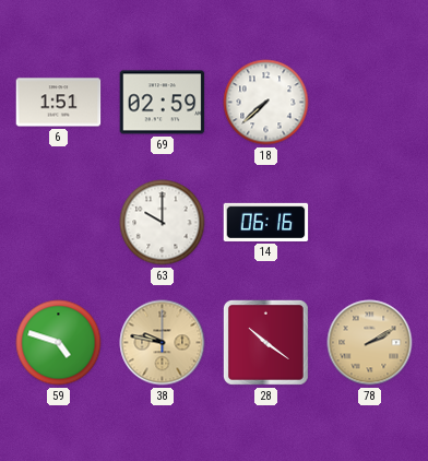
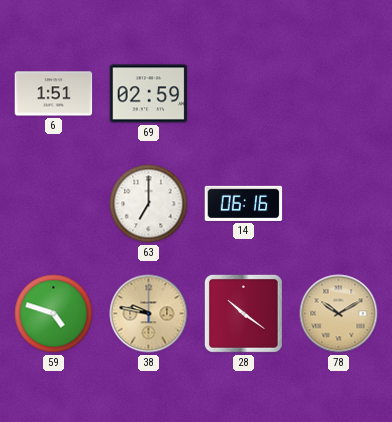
18: 7:38 -> none (266, 103)
63: 10:00 -> 7:00 (149, 204)
78: 2:10 -> 10:10 (339, 314)
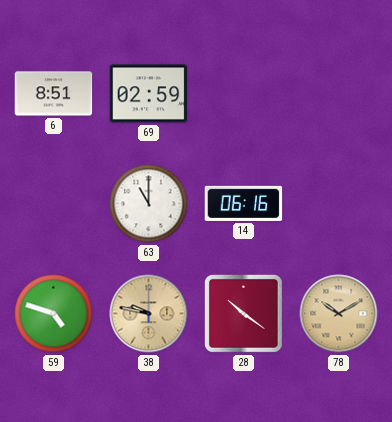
6: 1:51 -> 8:51 (54, 94)
63: 7:00 -> 11:00 (149, 204)
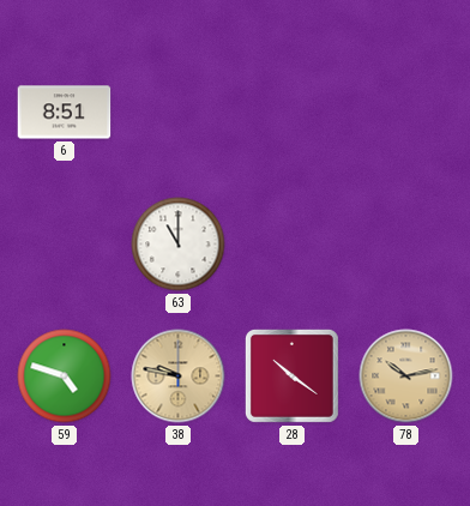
69: 02:59 -> none (149, 94)
14: 06:16 -> none (244, 203)
78: 10:10 -> 10:13 (406, 377)
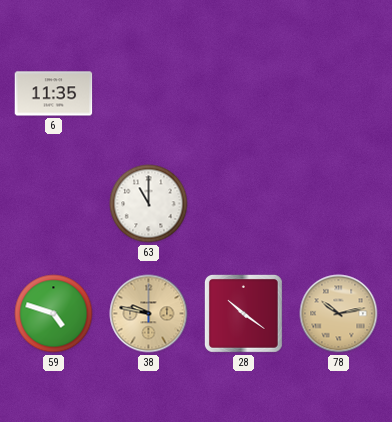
6: 8:51 -> 11:35 (54, 94)
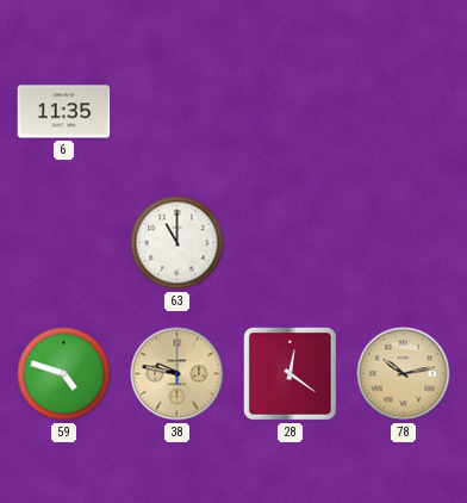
28: 10:21 -> 12:21 (289, 373)
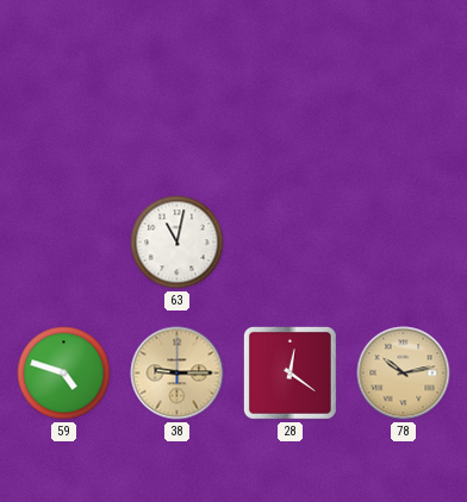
6: 11:35 -> none (64, 112)
63: 11:00 -> 11:02 (178, 243)
38: 9:47 -> 9:15 (178, 374)
